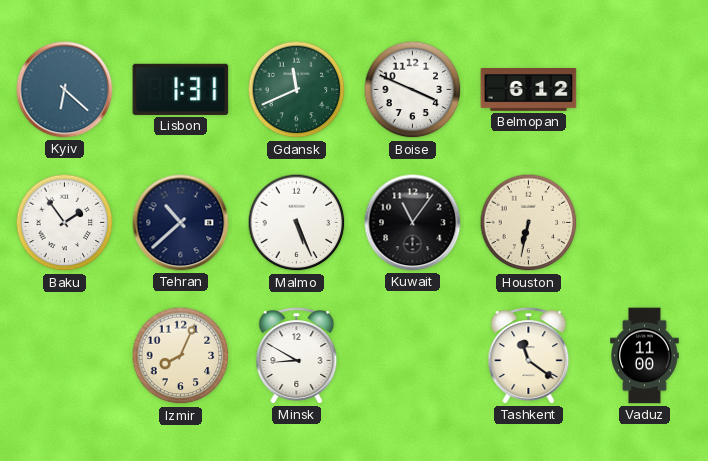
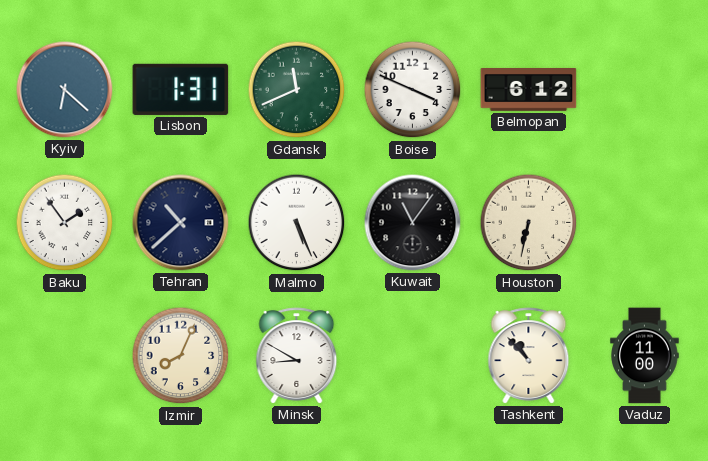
Tashkent: 11:21 -> 10:53 (529, 356)
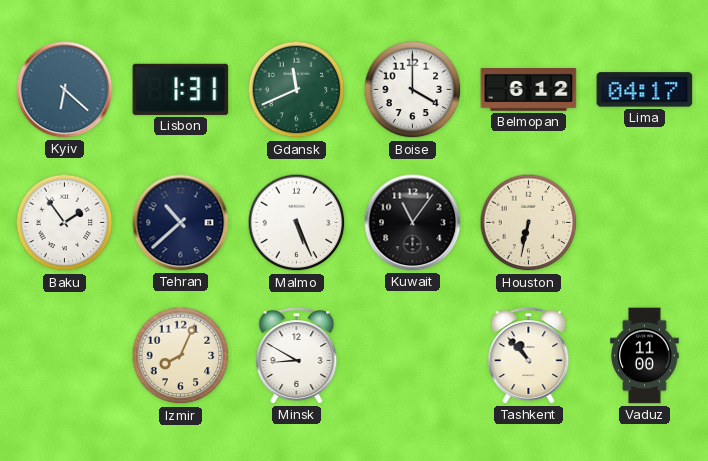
Boise: 3:49 -> 4:00 (413, 90)
Lima: none -> 04:17 (645, 90)
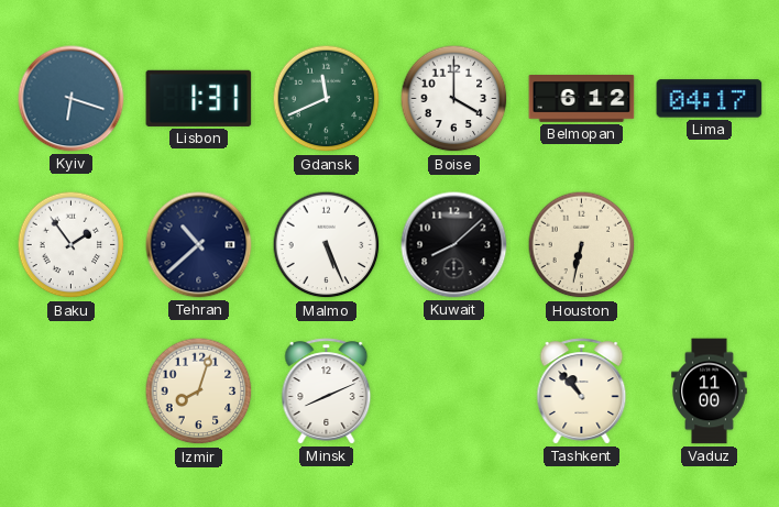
Kyiv: 6:22 -> 6:18 (72, 99)
Kuwait: 11:06 -> 8:08 (454, 245)
Izmir: 8:04 -> 8:03 (199, 392)
Minsk: 8:50 -> 8:11 (327, 392)
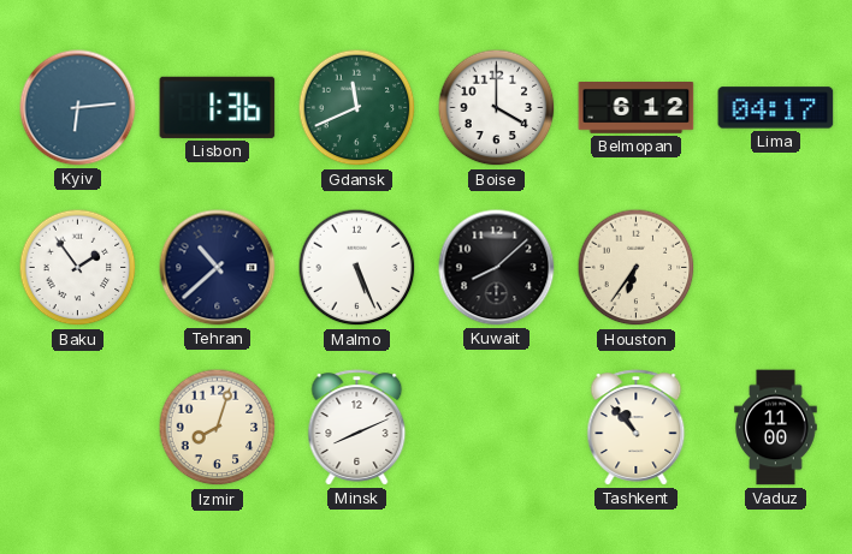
Kyiv: 6:18 -> 6:14 (78, 108)
Lisbon: 1:31 -> 1:36 (218, 107)
Houston: 6:32 -> 6:36 (637, 268)
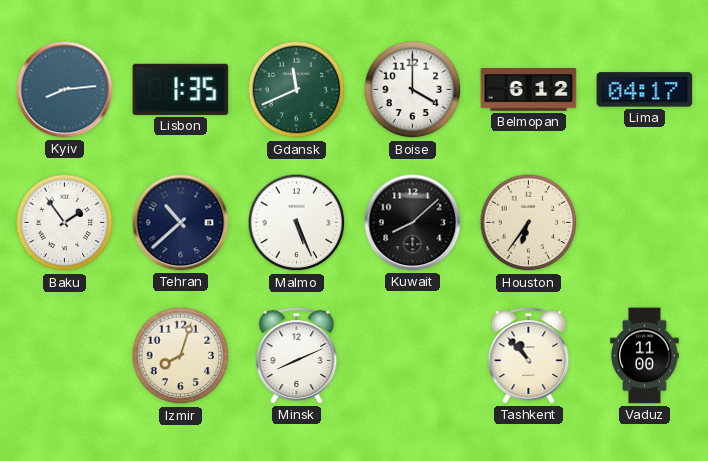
Kyiv: 6:14 -> 8:14 (65, 90)
Lisbon: 1:36 -> 1:35 (181, 89)
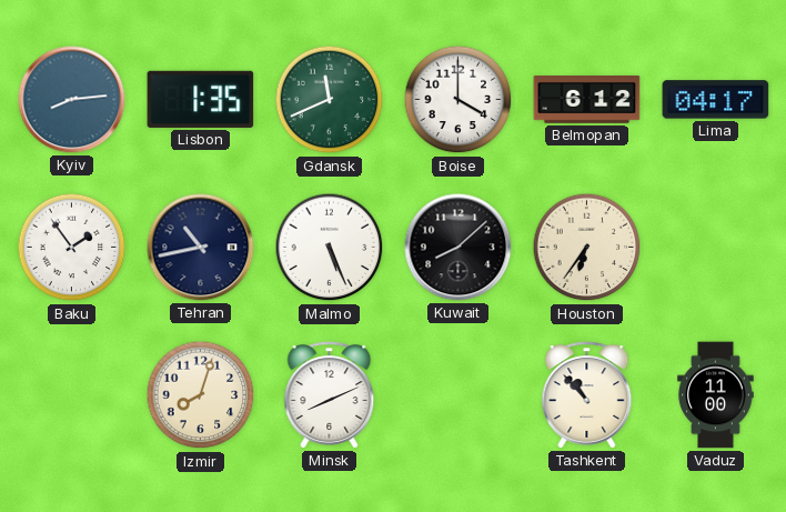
Tehran: 10:38 -> 10:43 (201, 248)
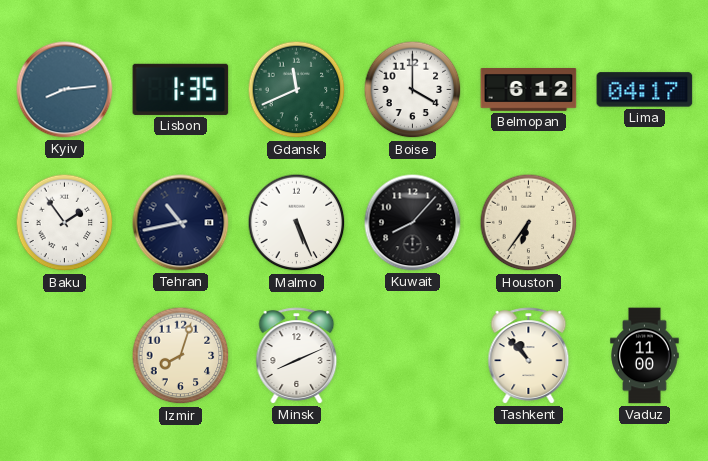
Kuwait: 8:08 -> 8:07 (413, 223)
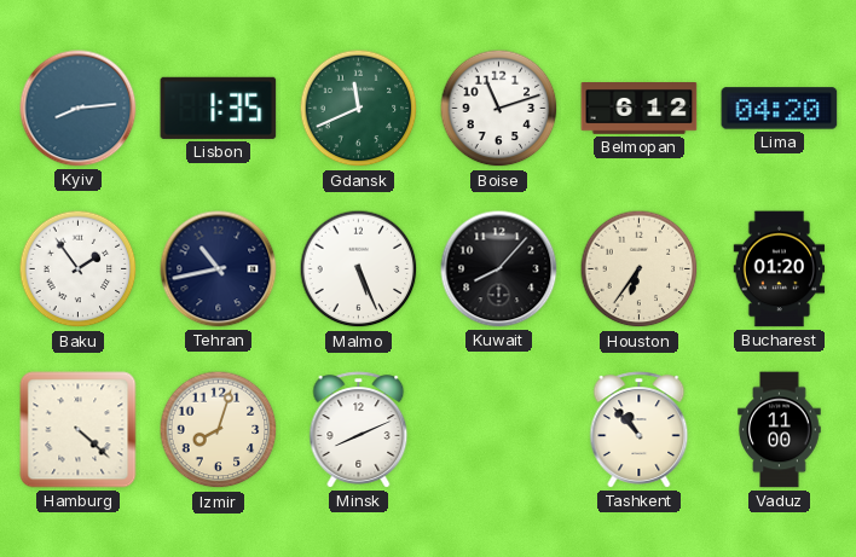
Boise: 4:00 -> 11:12 (499, 109)
Lima: 04:17 -> 04:20 (780, 109)
Bucharest: none -> 01:20 (780, 269)
Hamburg: none -> 4:22 (79, 430)
